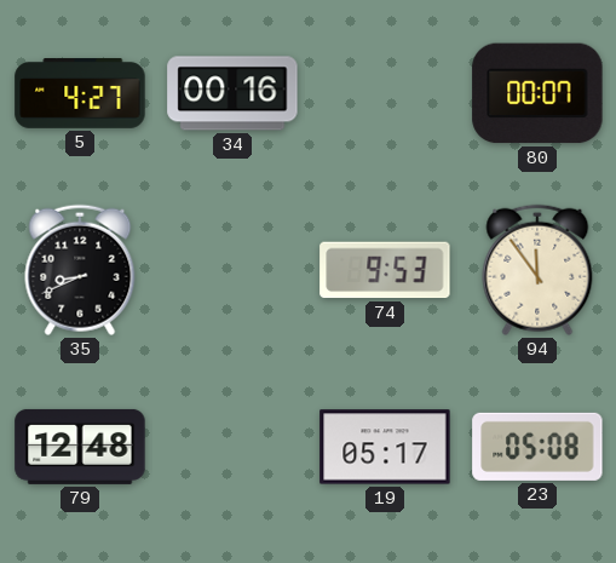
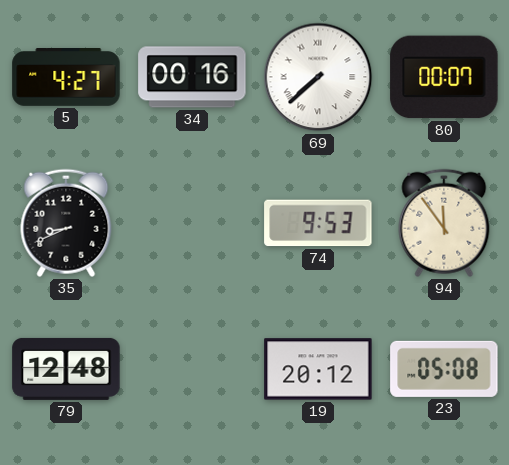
69: none -> 7:38 (318, 77)
19: 05:17 -> 20:12 (318, 369)
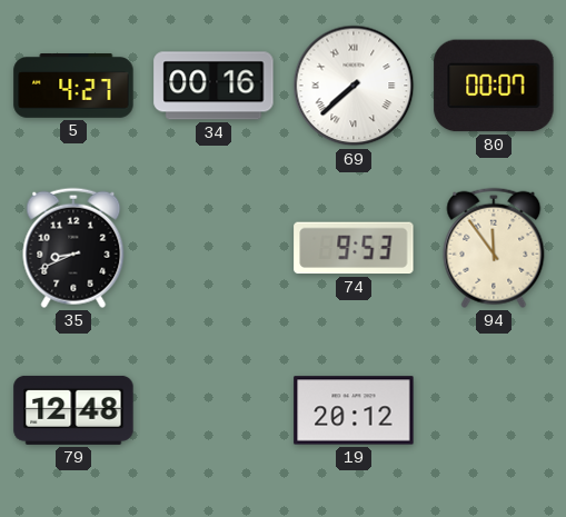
23: 05:08 -> none (444, 369)
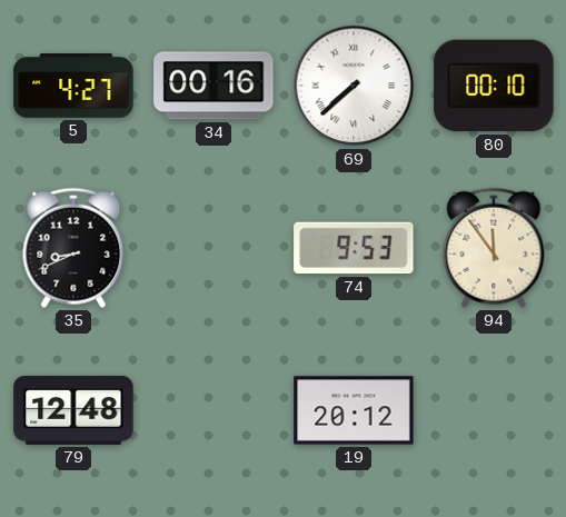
80: 00:07 -> 00:10 (494, 86)
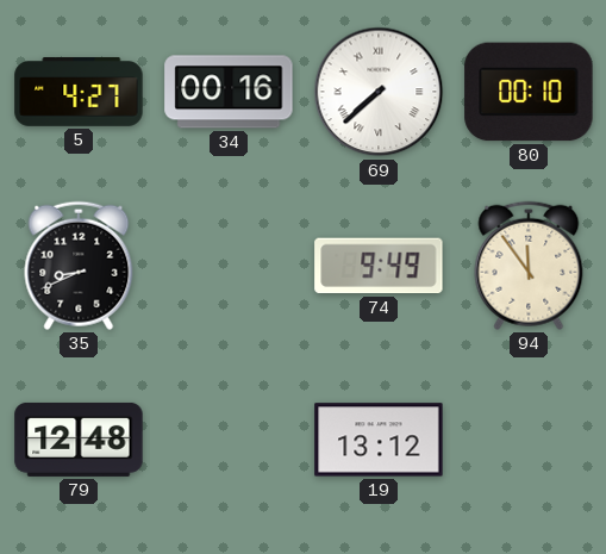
74: 9:53 -> 9:49 (379, 266)
19: 20:12 -> 13:12 (379, 440)
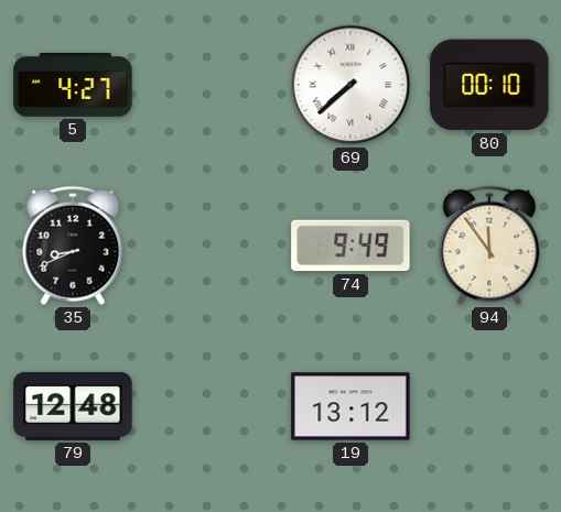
34: 00:16 -> none (229, 92)
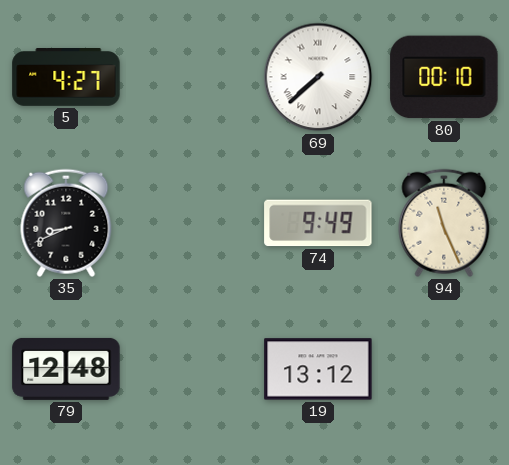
94: 11:54 -> 11:26 (444, 223)
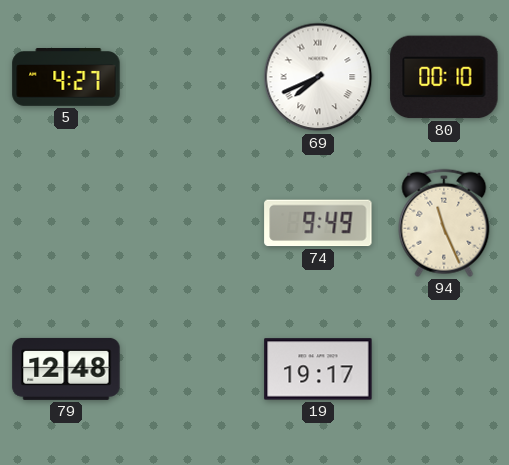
69: 7:38 -> 7:41 (318, 77)
35: 8:41 -> none (66, 223)
19: 13:12 -> 19:17 (318, 369)
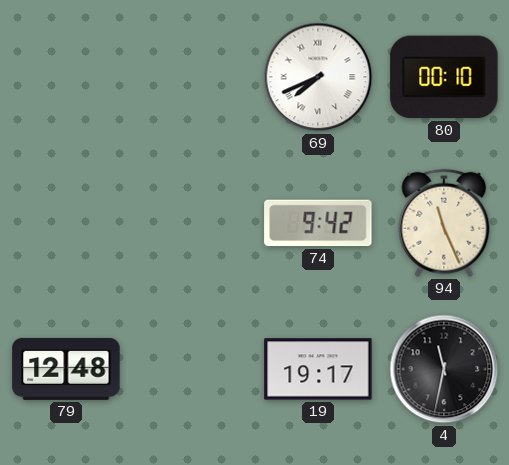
5: 4:27 -> none (66, 77)
74: 9:49 -> 9:42 (318, 223)
4: none -> 11:32 (444, 369)
